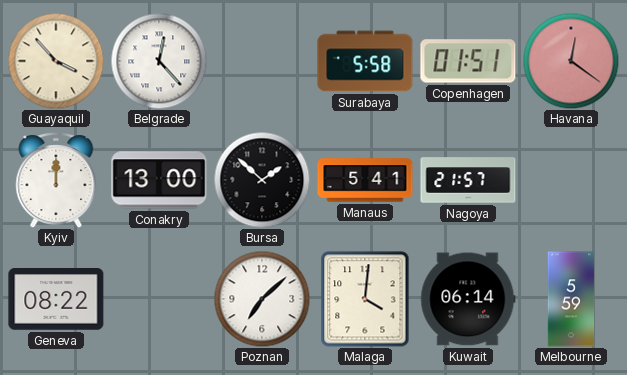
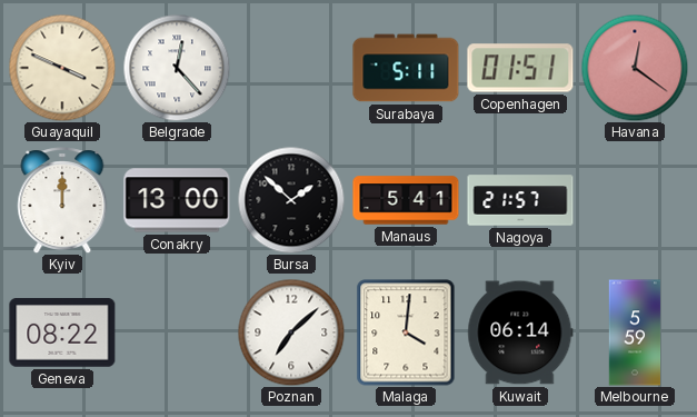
Guayaquil: 3:53 -> 3:49 (62, 68)
Surabaya: 5:58 -> 5:11 (406, 68)
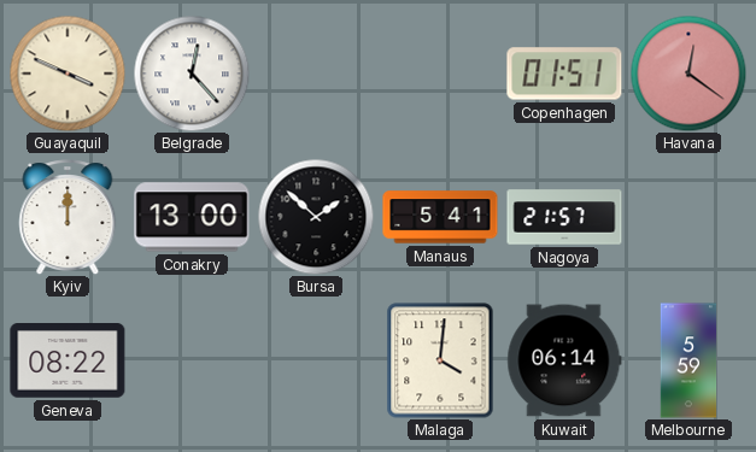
Surabaya: 5:11 -> none (406, 68)
Poznan: 7:08 -> none (291, 332)
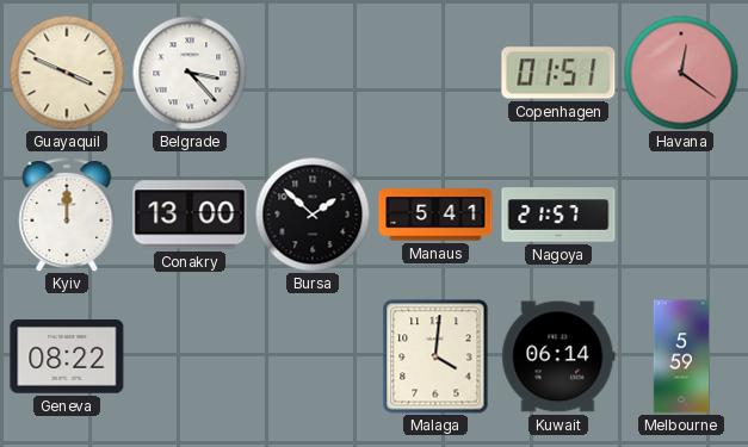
Belgrade: 12:23 -> 3:23 (190, 73)
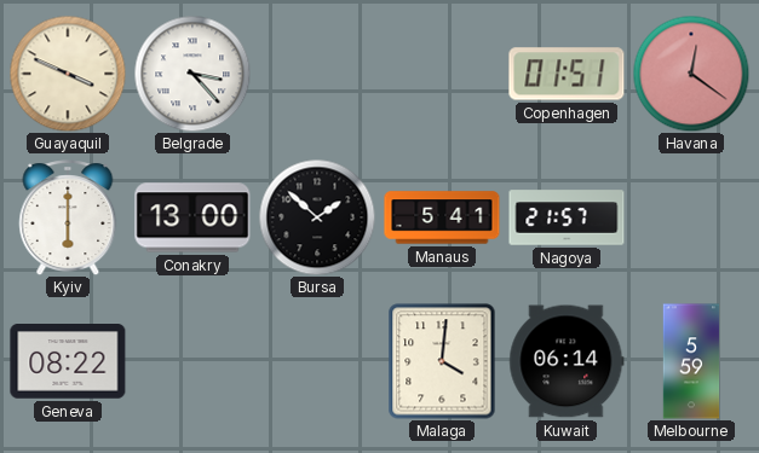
Kyiv: 12:00 -> 6:00 (68, 217)
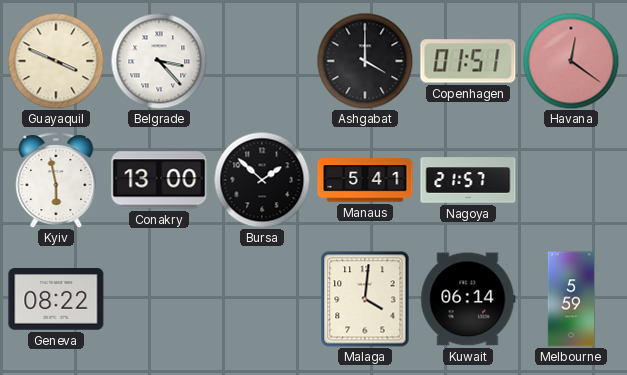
Ashgabat: none -> 4:00 (365, 61)
Kyiv: 6:00 -> 5:58 (56, 180)
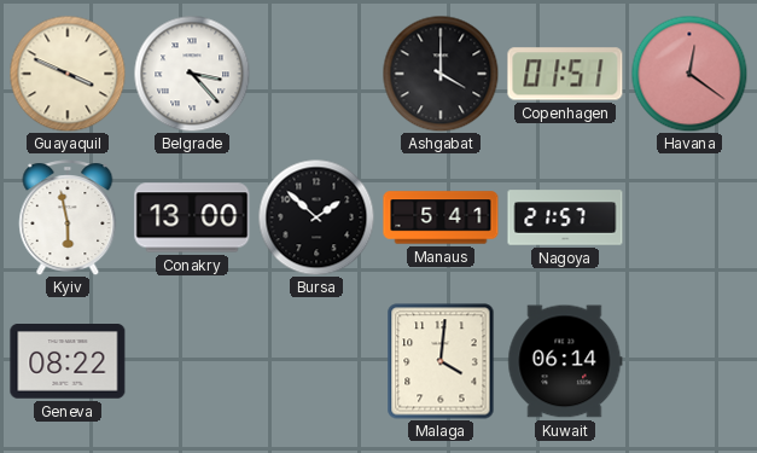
Melbourne: 5:59 -> none (571, 299)
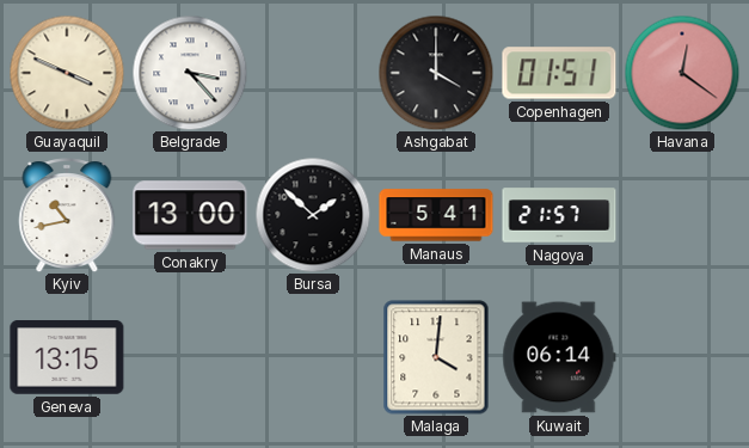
Kyiv: 5:58 -> 10:43 (67, 215)
Geneva: 08:22 -> 13:15 (67, 357)
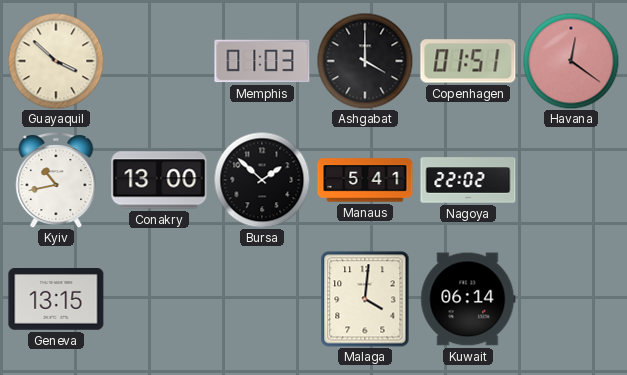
Guayaquil: 3:49 -> 3:52 (56, 61)
Belgrade: 3:23 -> none (190, 73)
Memphis: none -> 01:03 (262, 61)
Nagoya: 21:57 -> 22:02 (468, 180)
